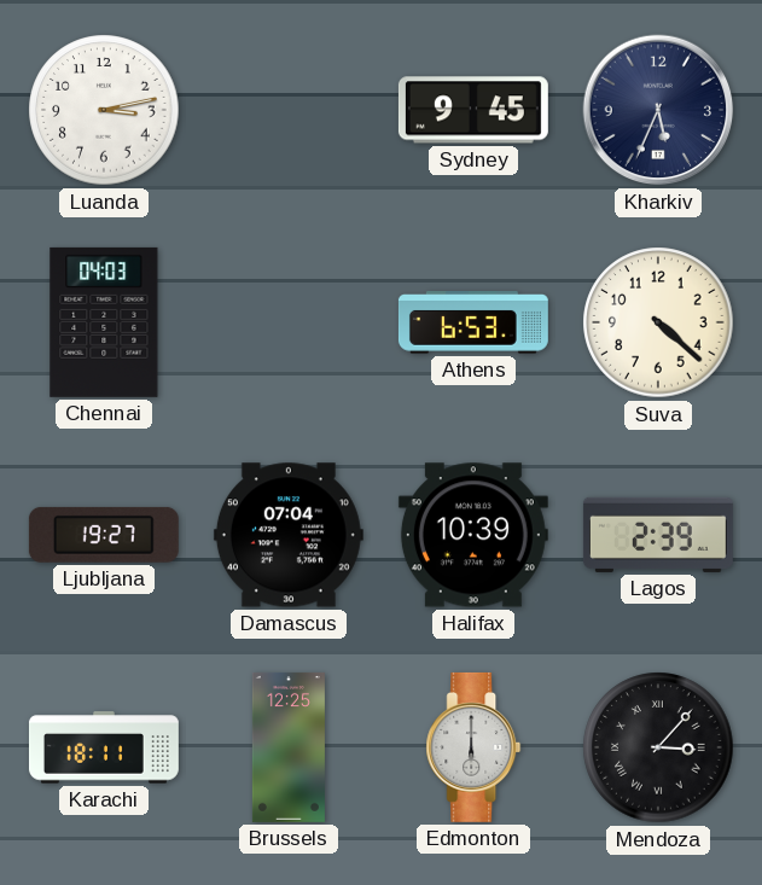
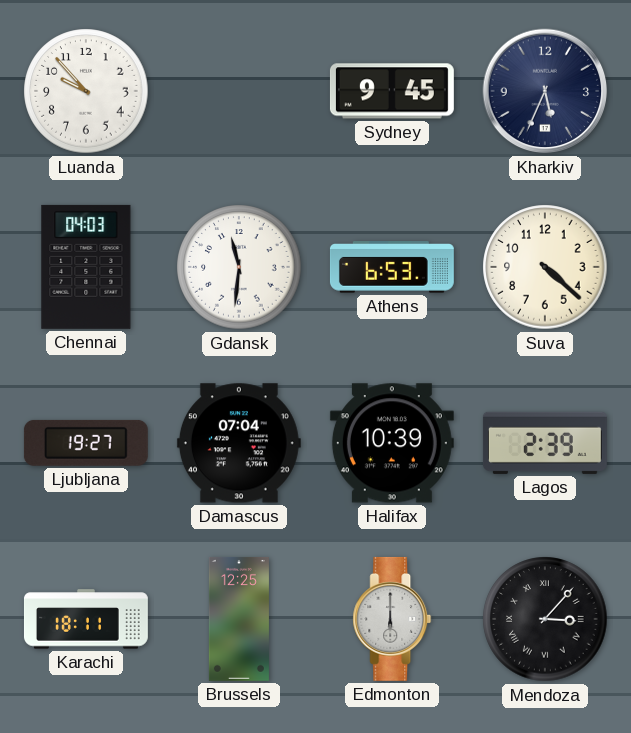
Luanda: 3:13 -> 9:53 (86, 91)
Gdansk: none -> 11:31 (239, 267)
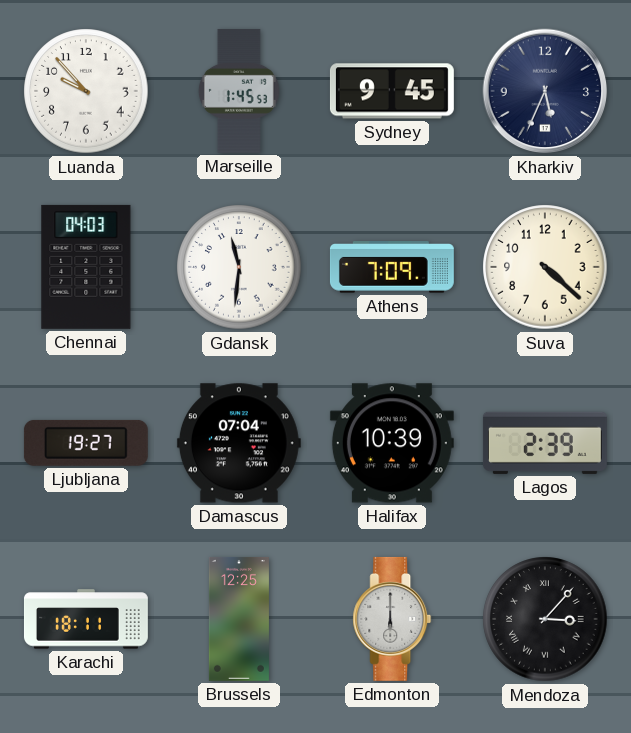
Marseille: none -> 1:45 (239, 91)
Athens: 6:53 -> 7:09 (392, 267)
